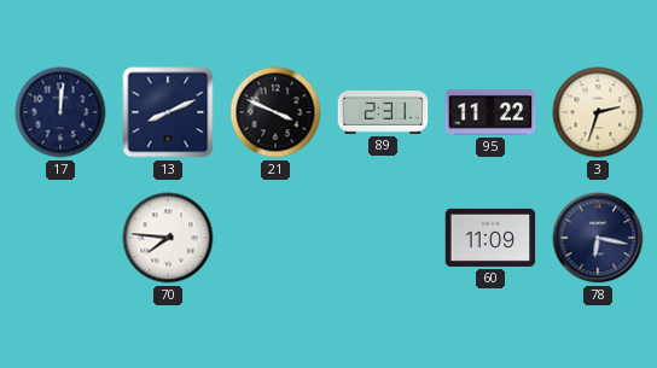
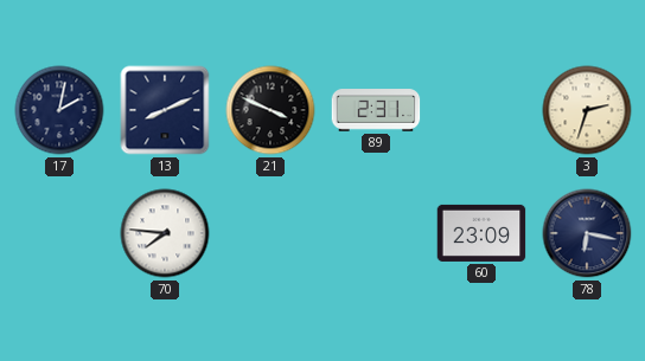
17: 12:01 -> 2:02 (59, 110)
95: 11:22 -> none (490, 112)
60: 11:09 -> 23:09 (481, 233)
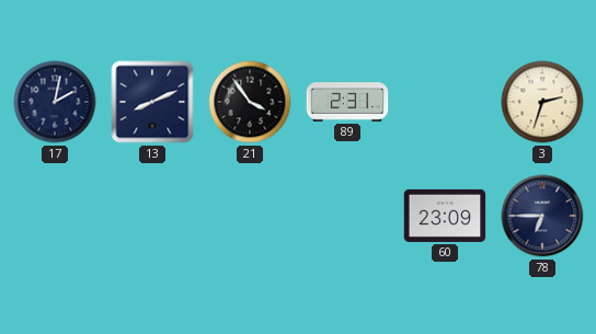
21: 3:49 -> 3:54 (250, 102)
70: 7:46 -> none (165, 233)
78: 6:17 -> 6:45 (542, 216)
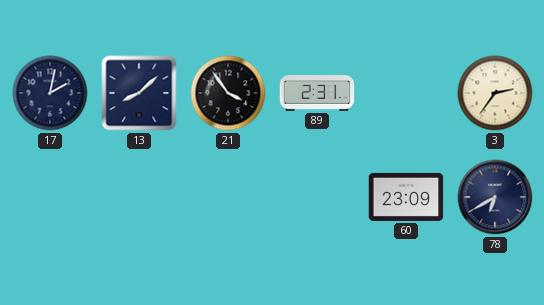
13: 8:11 -> 8:08 (139, 93)
3: 2:33 -> 2:36 (495, 93)
78: 6:45 -> 6:40 (495, 197)
